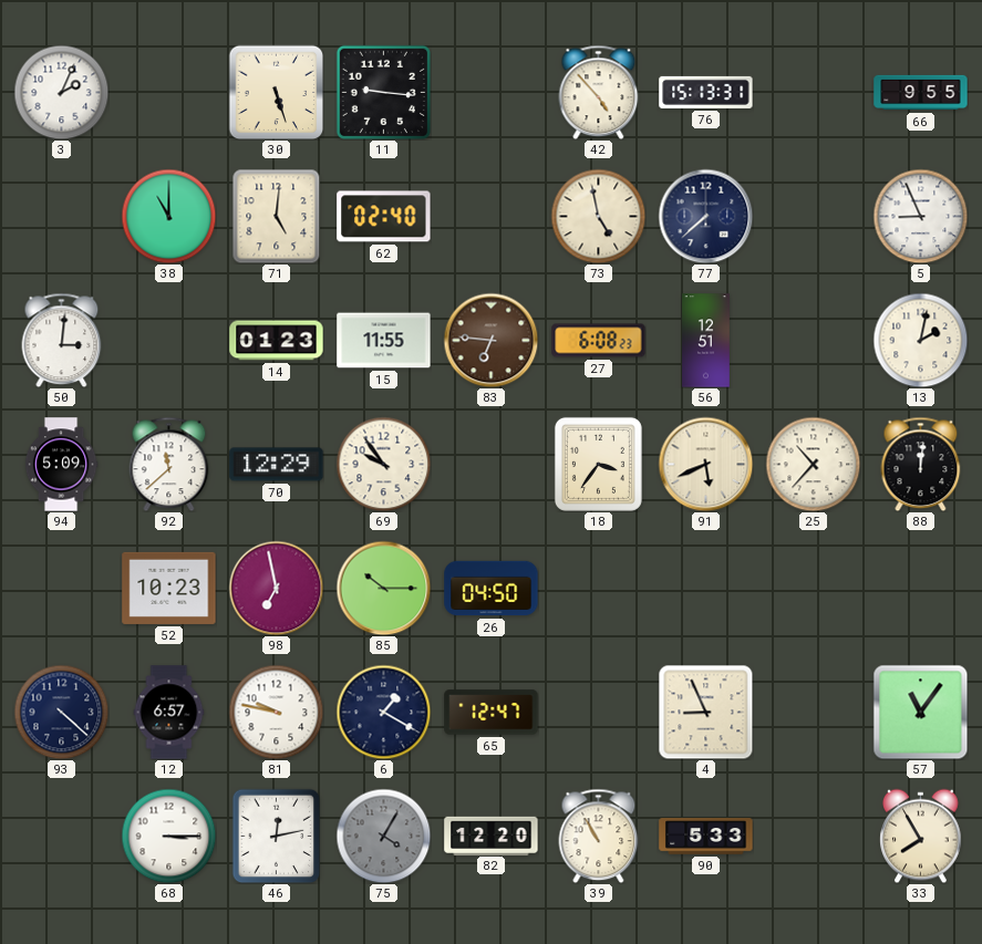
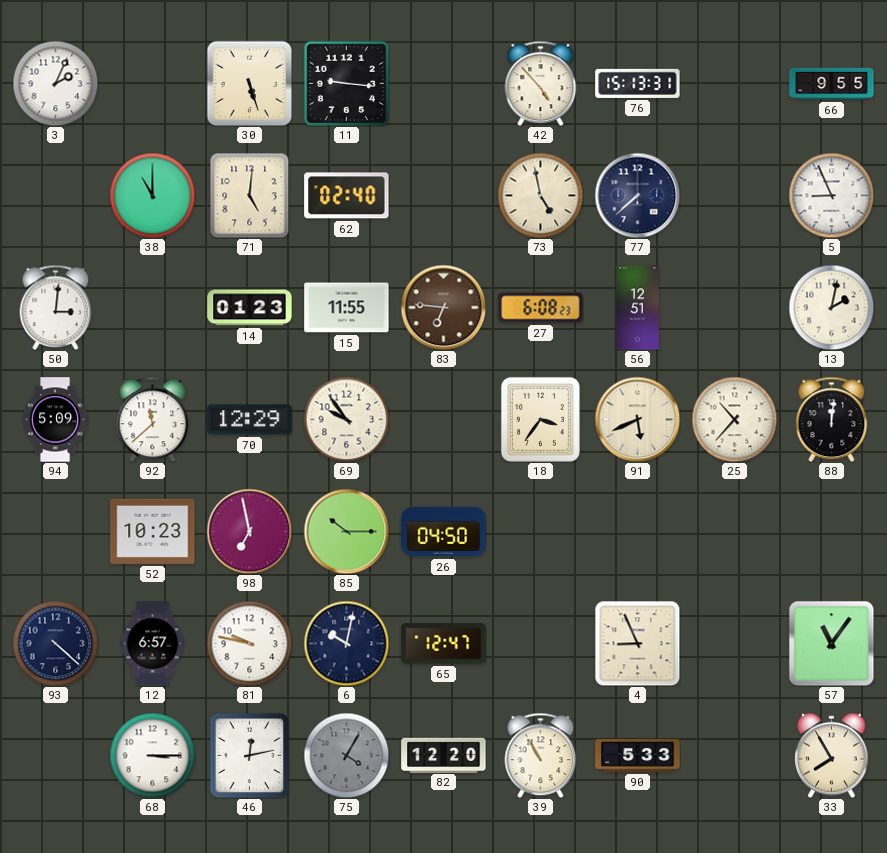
6: 1:20 -> 10:02 (346, 643)
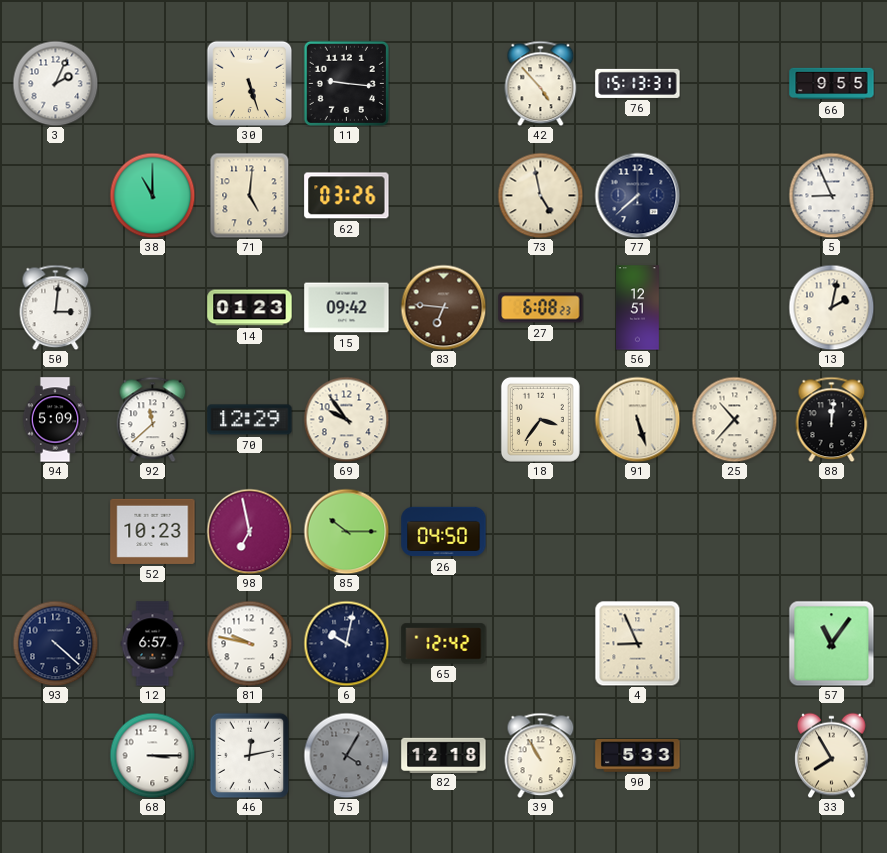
62: 02:40 -> 03:26 (347, 196)
15: 11:55 -> 09:42 (347, 308)
91: 5:41 -> 5:27 (637, 419)
65: 12:47 -> 12:42 (444, 644)
82: 12:20 -> 12:18 (444, 755)
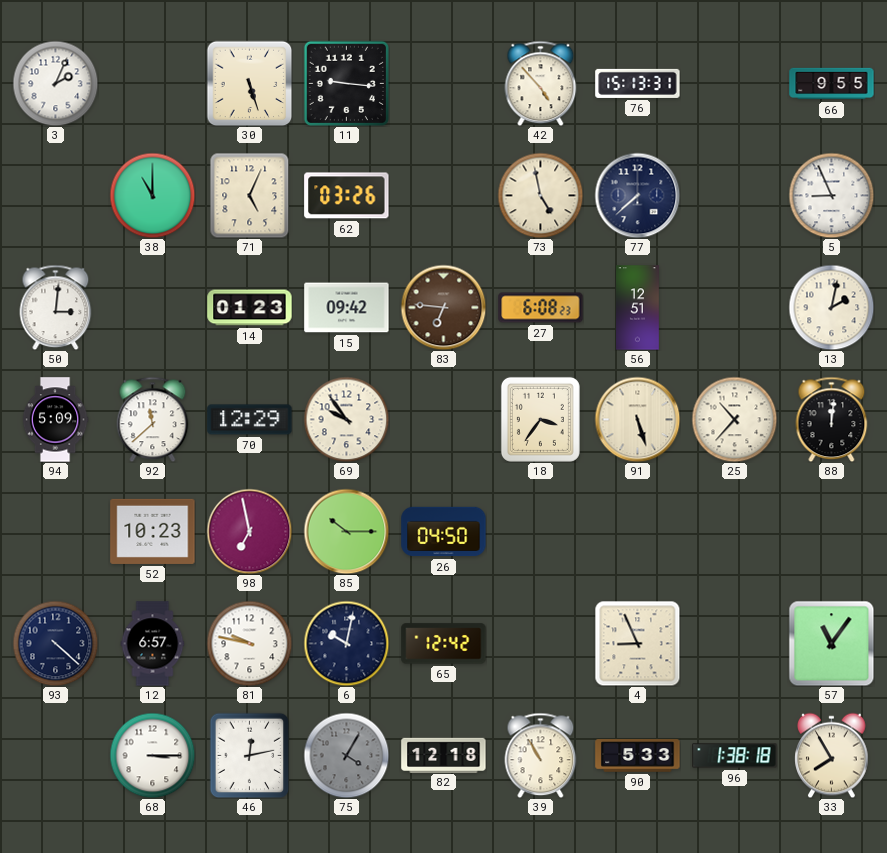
71: 5:01 -> 5:04 (250, 195)
96: none -> 1:38 (735, 756)
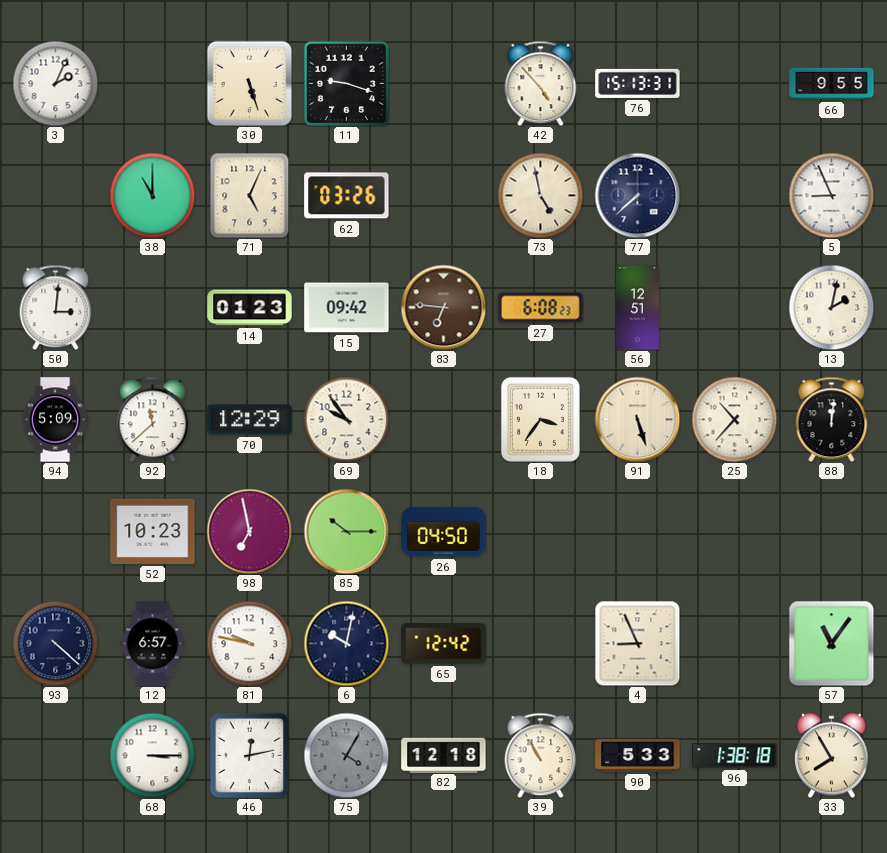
11: 9:16 -> 9:18 (346, 83)
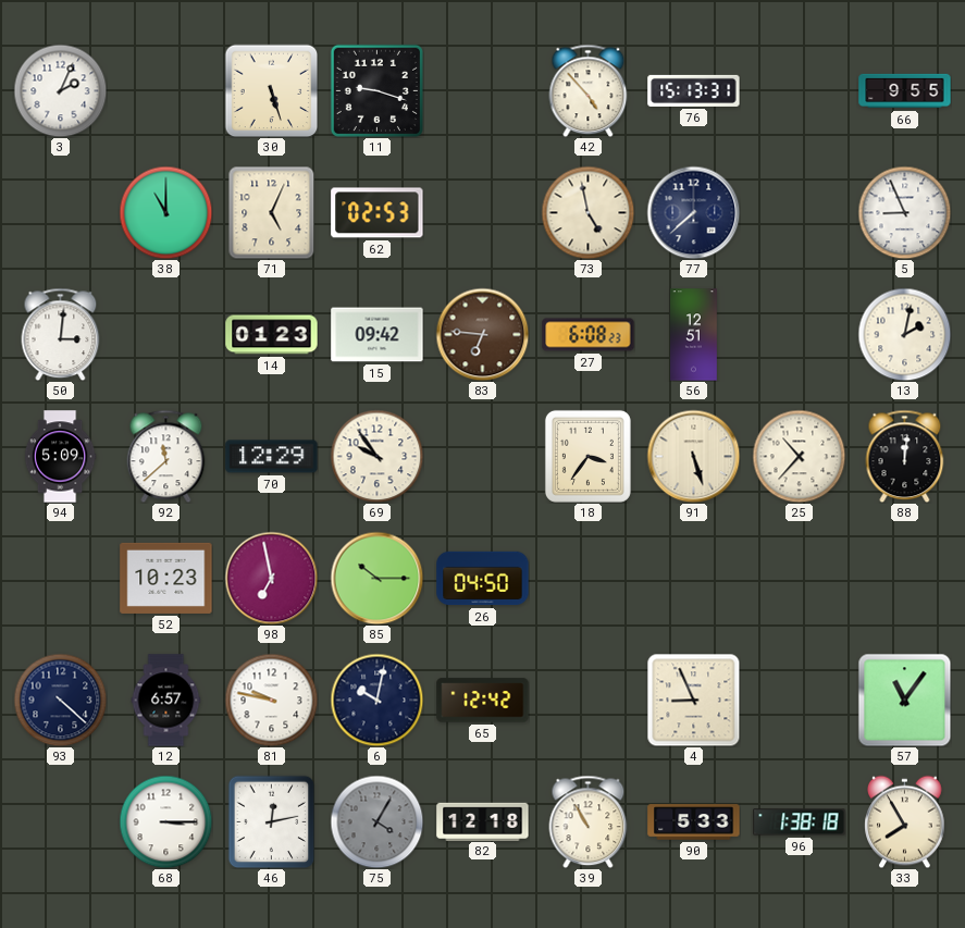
62: 03:26 -> 02:53 (378, 213)
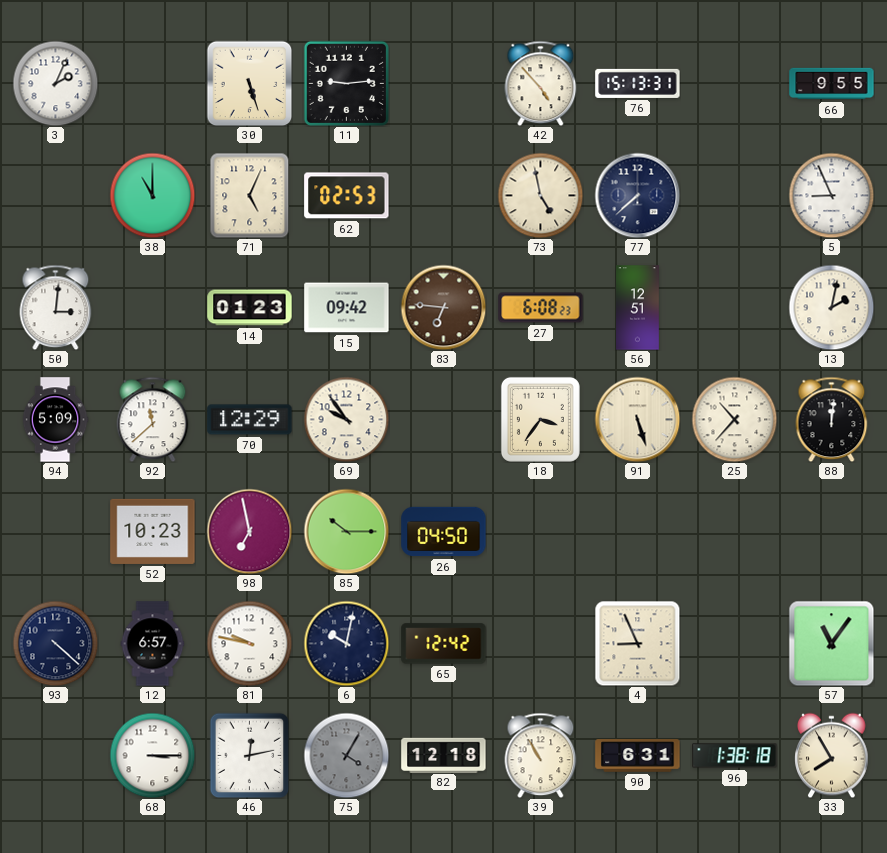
11: 9:18 -> 9:14 (346, 83)
90: 5:33 -> 6:31 (638, 756)
